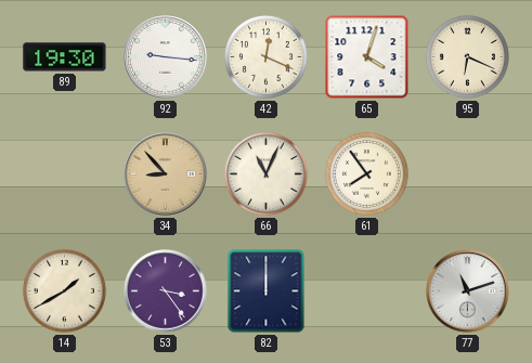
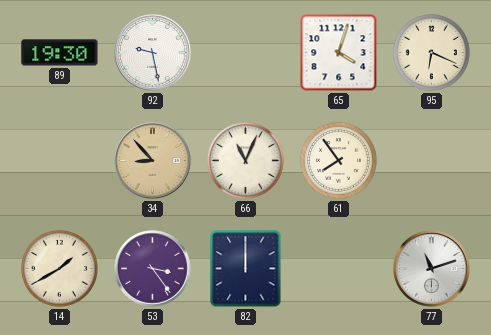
92: 9:16 -> 9:28 (153, 53)
42: 12:19 -> none (265, 56)
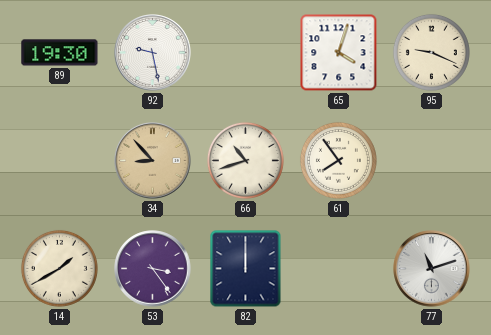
95: 6:19 -> 9:19 (431, 52)
66: 11:04 -> 10:42 (245, 160)
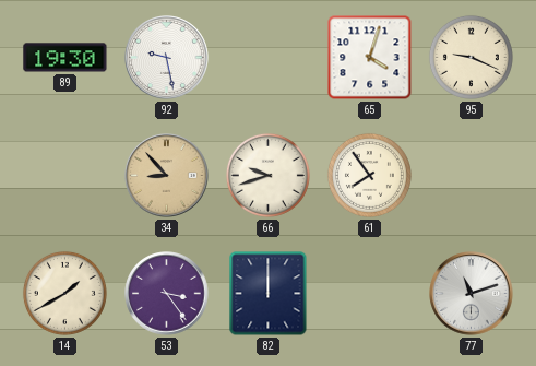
66: 10:42 -> 9:42 (267, 175)
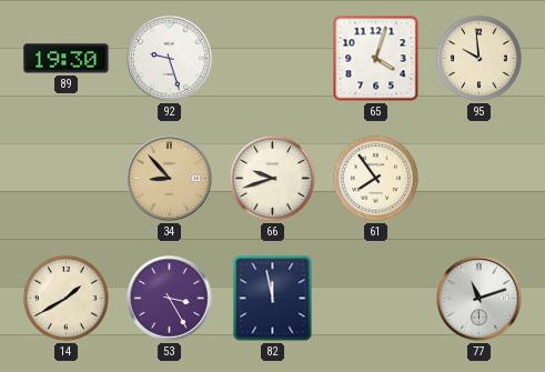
92: 9:28 -> 9:27 (170, 59)
95: 9:19 -> 9:59 (478, 58)
53: 3:24 -> 3:25 (170, 299)
82: 12:00 -> 11:58 (273, 299)
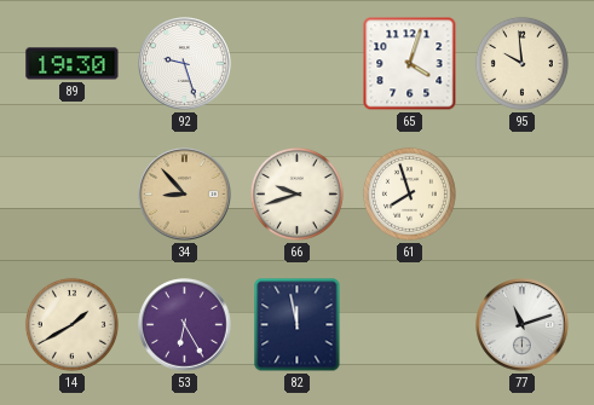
61: 7:54 -> 7:57 (409, 193)
53: 3:25 -> 6:25 (185, 325)
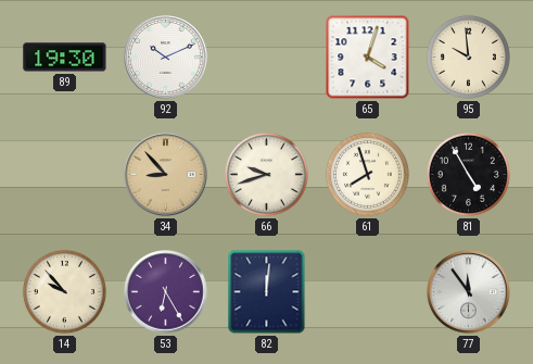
92: 9:27 -> 10:11 (166, 58)
81: none -> 4:55 (468, 174)
14: 1:40 -> 9:53 (64, 291)
82: 11:58 -> 12:01 (267, 292)
77: 11:12 -> 11:54 (469, 292)
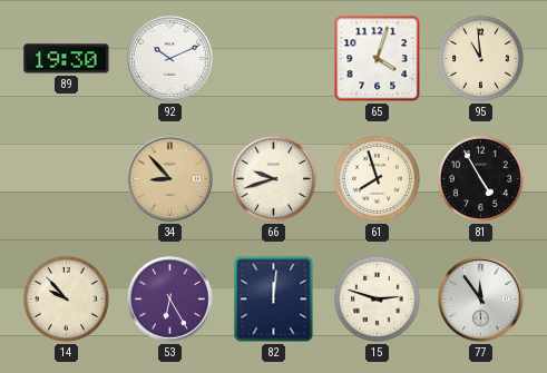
95: 9:59 -> 10:59 (480, 58)
15: none -> 2:48 (377, 298)
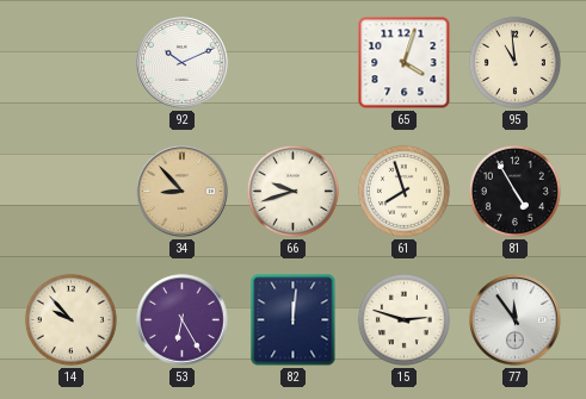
89: 19:30 -> none (67, 59)
